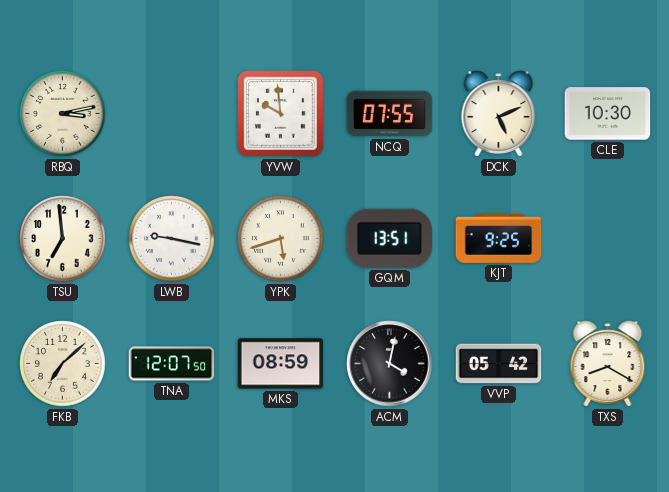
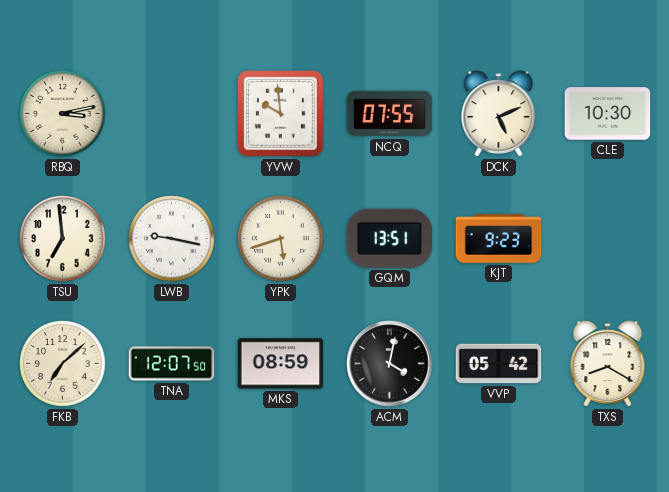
KJT: 9:25 -> 9:23 (499, 239)
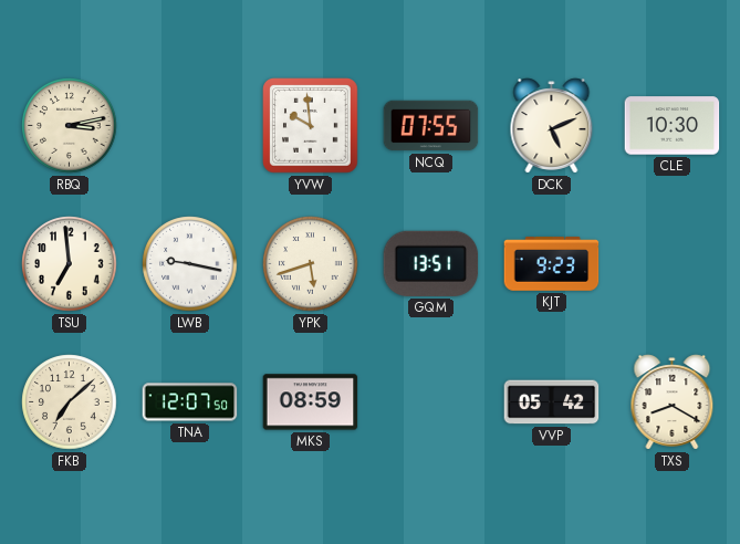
ACM: 4:02 -> none (390, 364)
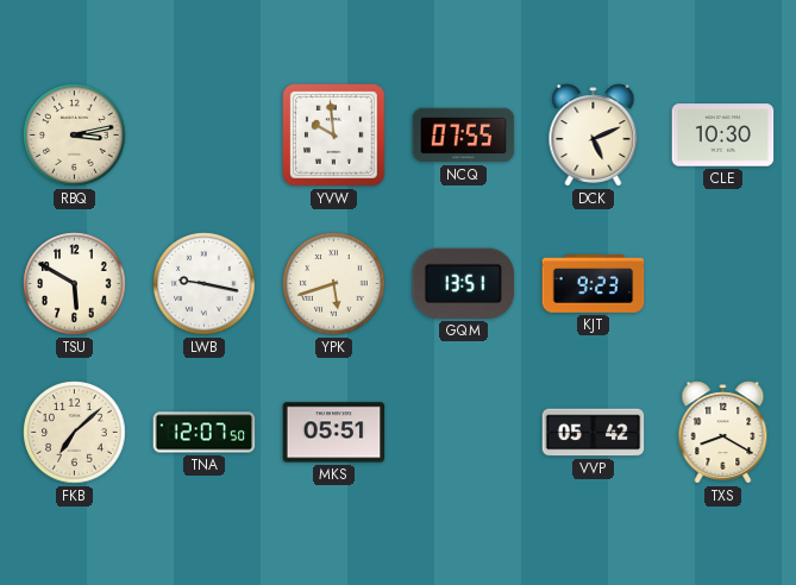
TSU: 6:59 -> 5:50 (75, 284)
MKS: 08:59 -> 05:51 (334, 433)
